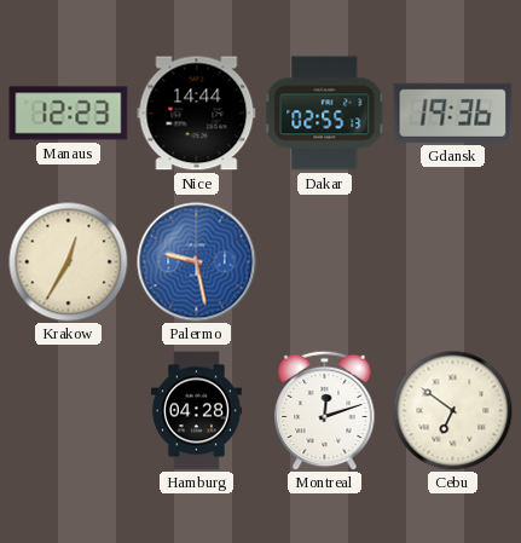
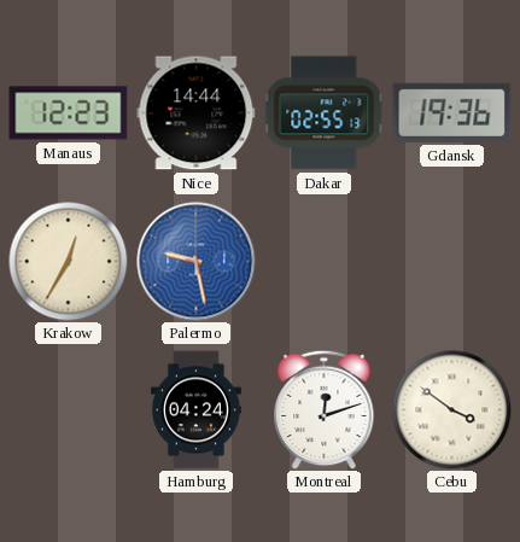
Hamburg: 04:28 -> 04:24 (195, 410)
Cebu: 6:51 -> 3:51 (452, 410)
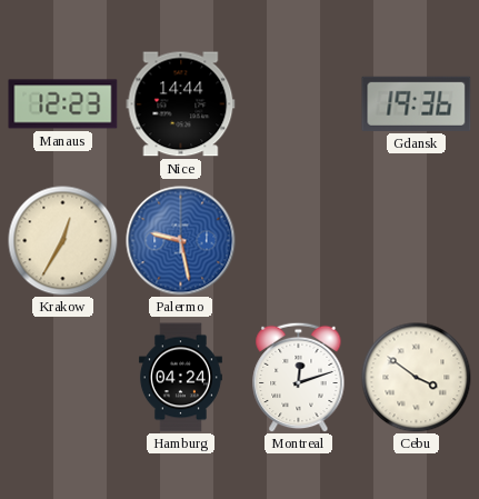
Dakar: 02:55 -> none (325, 113)
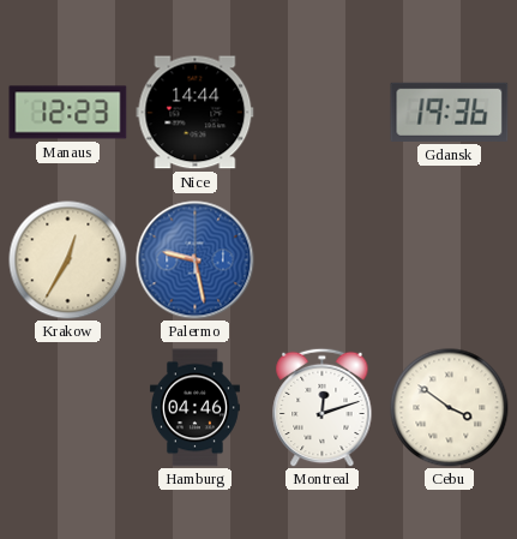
Hamburg: 04:24 -> 04:46 (194, 408)
